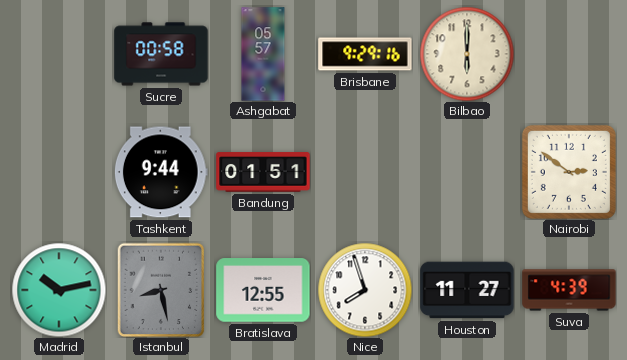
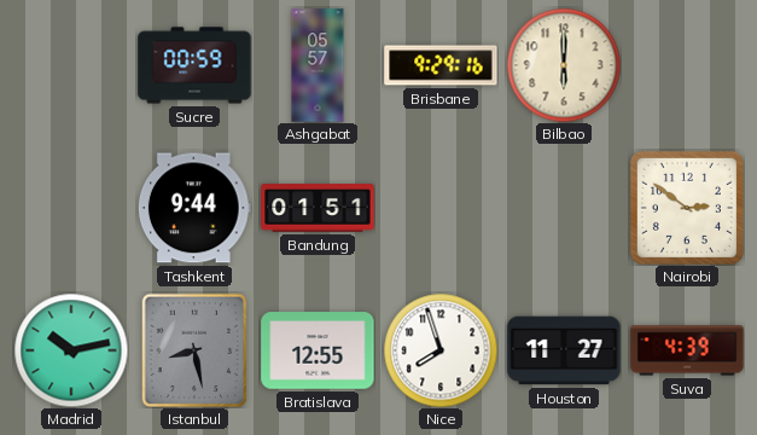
Sucre: 00:58 -> 00:59 (194, 65)
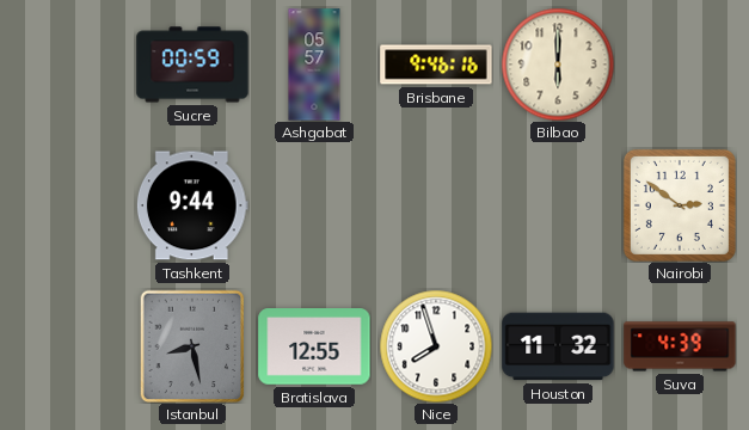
Brisbane: 9:29 -> 9:46 (436, 64)
Bandung: 01:51 -> none (318, 208)
Madrid: 10:13 -> none (71, 350)
Houston: 11:27 -> 11:32 (558, 346)
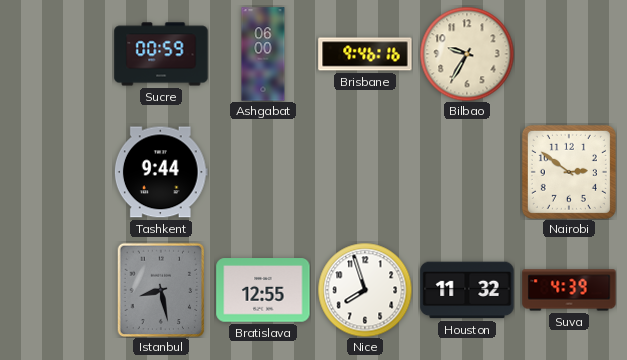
Ashgabat: 05:57 -> 06:00 (263, 54)
Bilbao: 6:00 -> 9:35 (467, 54)
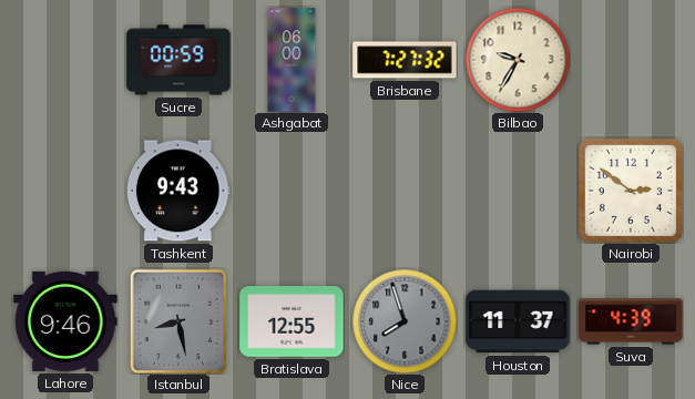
Brisbane: 9:46 -> 7:27 (405, 60)
Tashkent: 9:44 -> 9:43 (178, 191)
Lahore: none -> 9:46 (65, 321)
Nice dial: white -> grey (405, 321)
Houston: 11:32 -> 11:37 (518, 321)
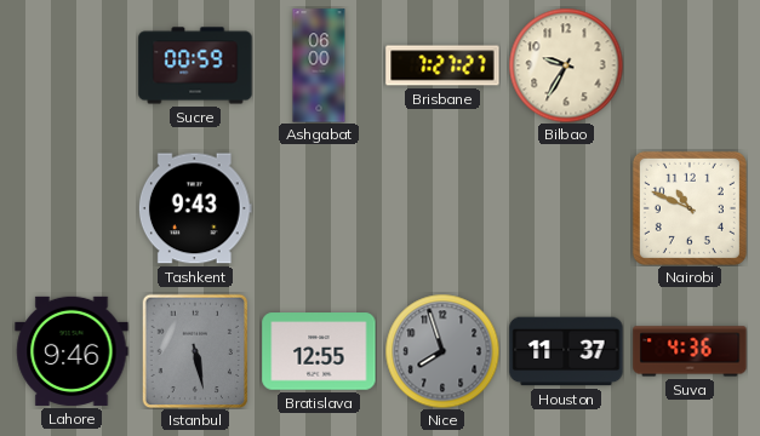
Brisbane: 7:27:32 -> 7:27:27 (442, 65)
Nairobi: 2:51 -> 10:49 (690, 208)
Istanbul: 8:28 -> 5:28 (195, 351)
Suva: 4:39 -> 4:36 (690, 351)
